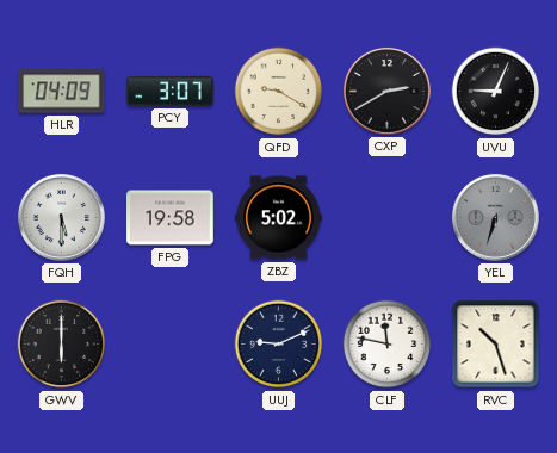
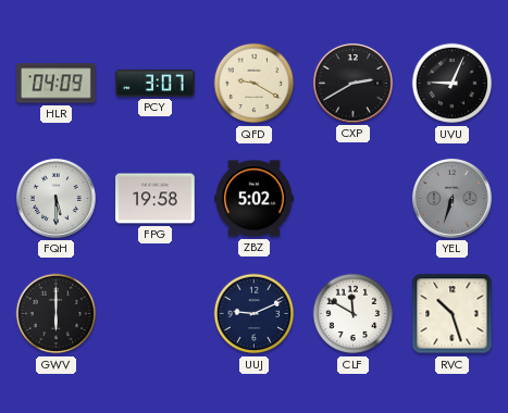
CLF: 11:47 -> 11:50 (354, 314)
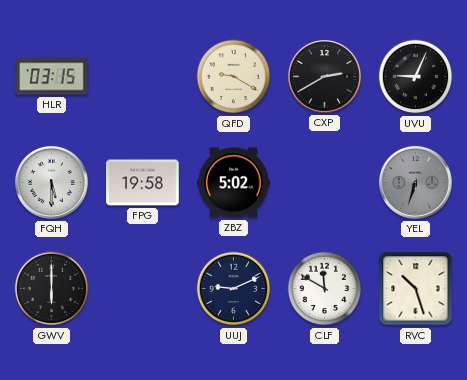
HLR: 04:09 -> 03:15 (52, 77)
PCY: 3:07 -> none (156, 83)
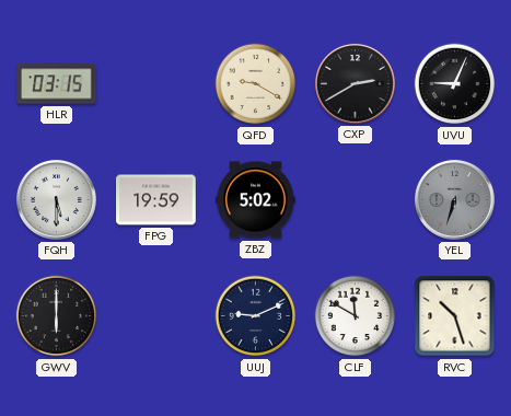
FPG: 19:58 -> 19:59 (156, 200)
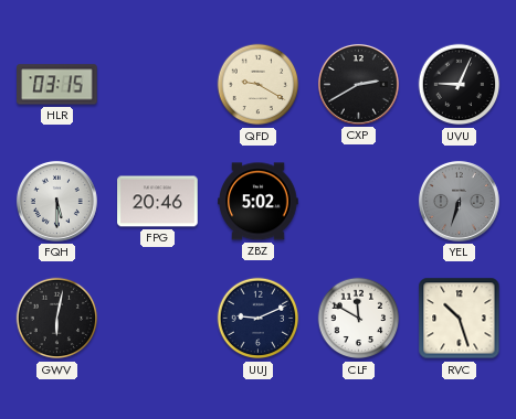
FPG: 19:59 -> 20:46 (158, 202)
GWV: 6:00 -> 6:02 (57, 319)
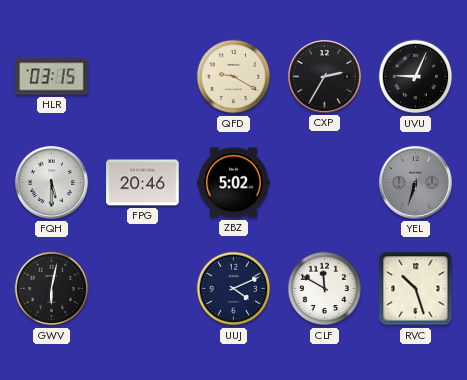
CXP: 2:40 -> 2:35 (324, 76)
UUJ: 9:11 -> 4:11 (234, 289)
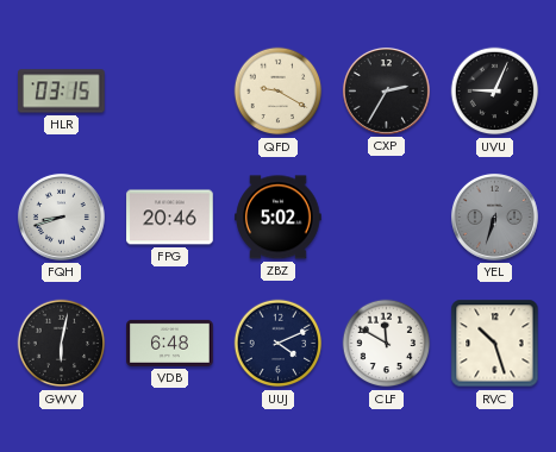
FQH: 5:30 -> 8:42 (61, 216)
VDB: none -> 6:48 (170, 343)
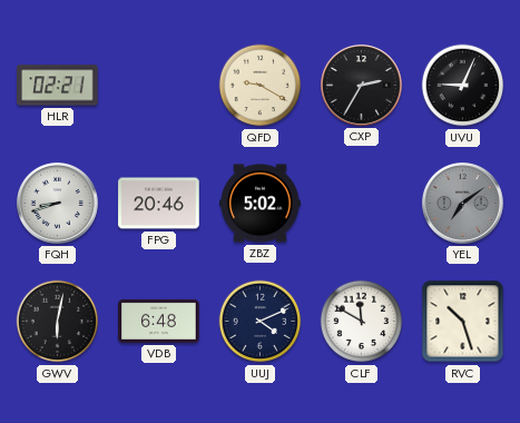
HLR: 03:15 -> 02:21 (58, 86)
YEL: 6:33 -> 7:09 (462, 203)
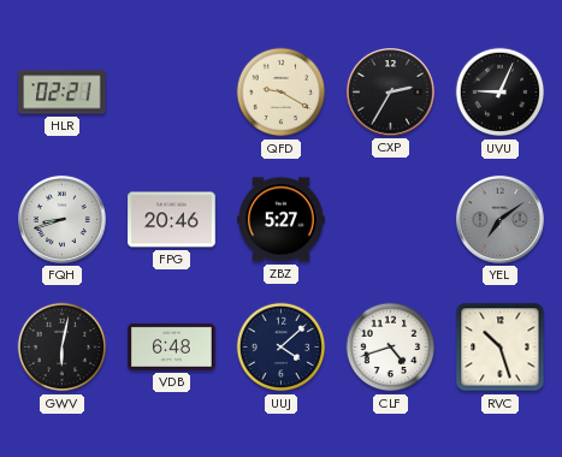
ZBZ: 5:02 -> 5:27 (282, 220)
UUJ: 4:11 -> 4:08 (282, 348)
CLF: 11:50 -> 4:42 (391, 348)
